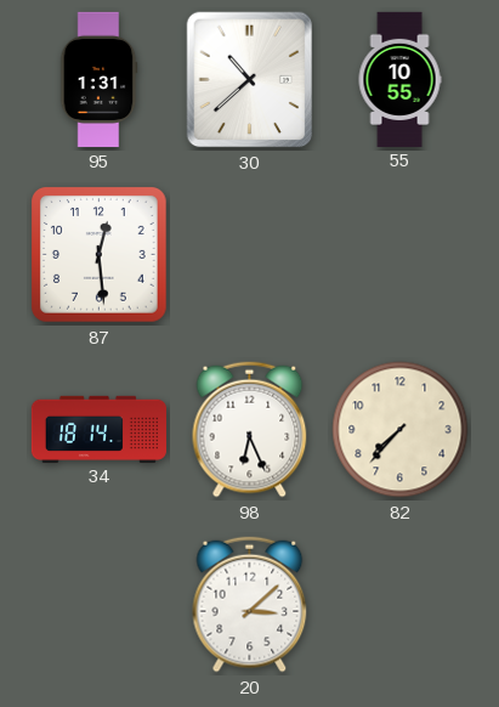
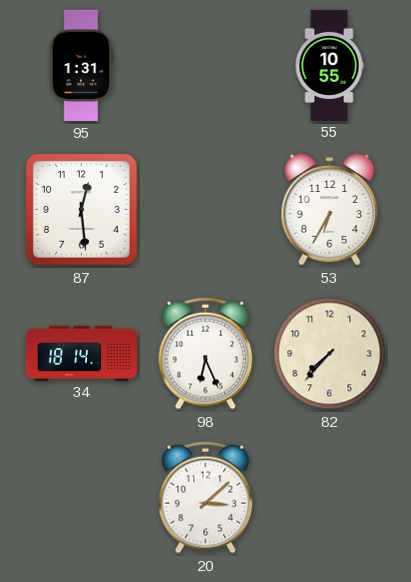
30: 10:38 -> none (250, 80)
53: none -> 6:35 (330, 210)
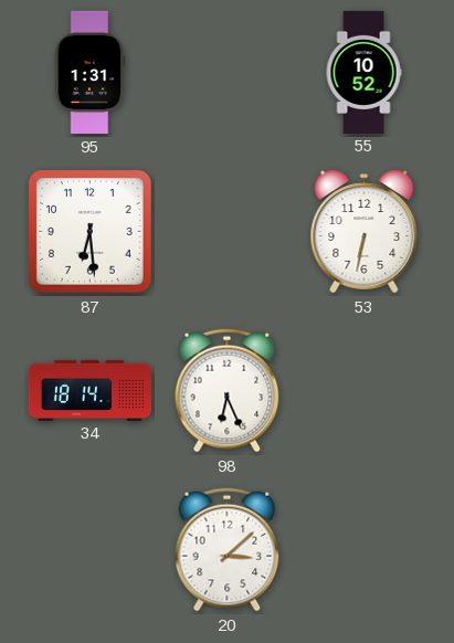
55: 10:55 -> 10:52 (363, 72)
87: 12:29 -> 6:29 (91, 232)
53: 6:35 -> 6:32 (365, 232)
82: 7:37 -> none (330, 354)
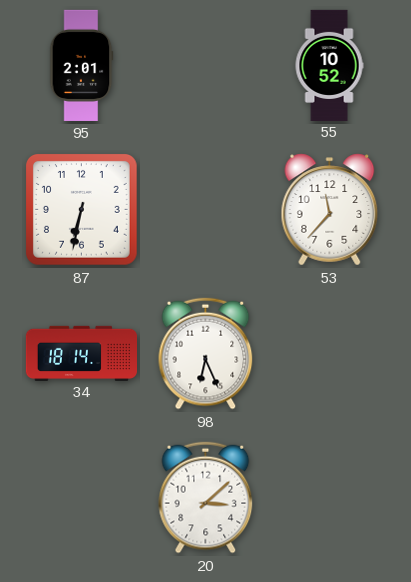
95: 1:31 -> 2:01 (81, 65)
87: 6:29 -> 6:32 (82, 210)
53: 6:32 -> 11:37 (330, 210)
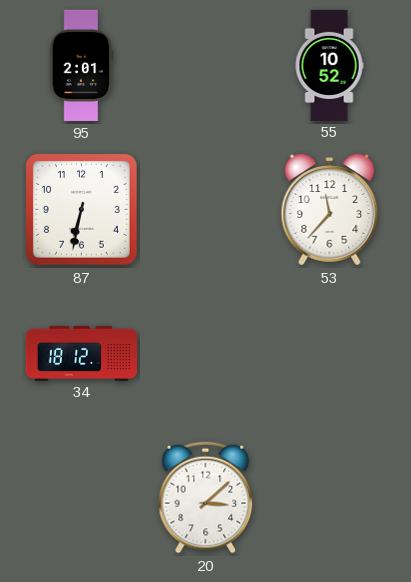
34: 18:14 -> 18:12 (81, 353)
98: 6:26 -> none (206, 354)
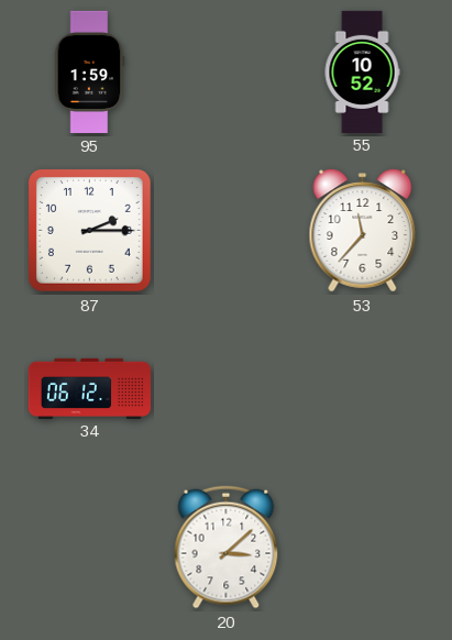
95: 2:01 -> 1:59 (89, 71)
87: 6:32 -> 2:15 (90, 231)
34: 18:12 -> 06:12 (89, 388)
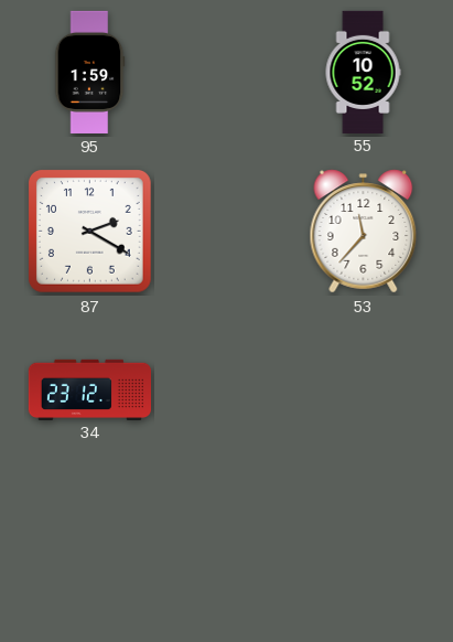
87: 2:15 -> 2:20 (90, 232)
34: 06:12 -> 23:12 (89, 389)
20: 3:08 -> none (227, 548)
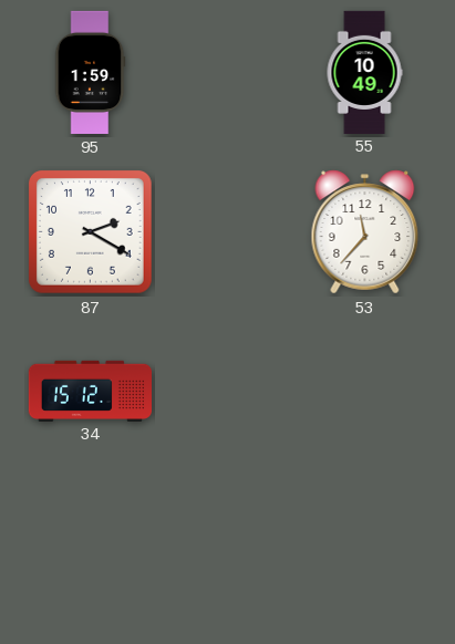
55: 10:52 -> 10:49 (364, 72)
34: 23:12 -> 15:12 (90, 391)
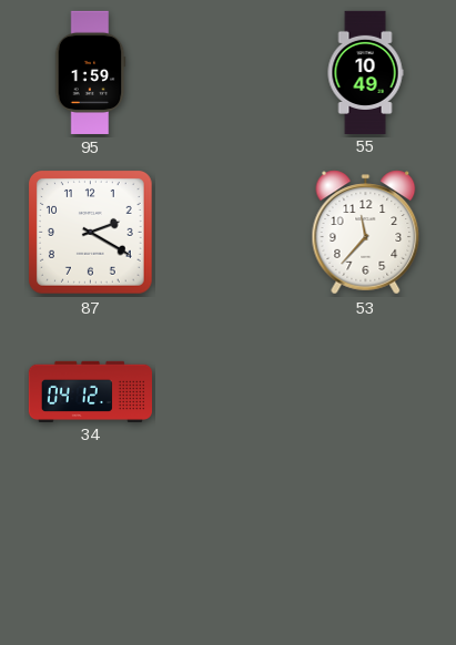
34: 15:12 -> 04:12 (90, 391)
